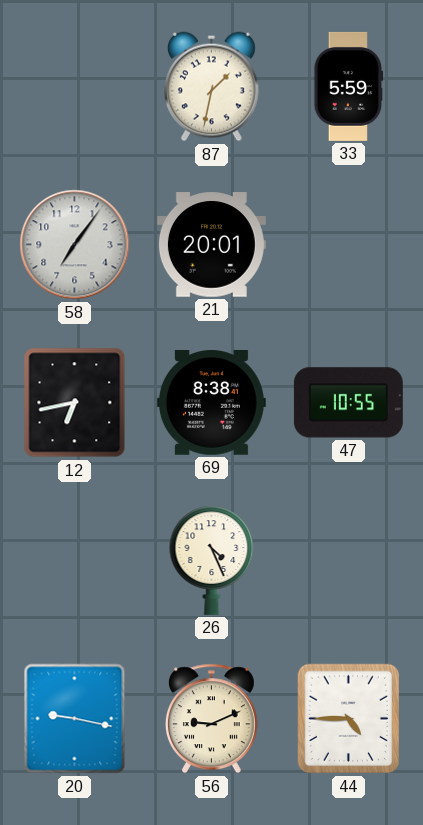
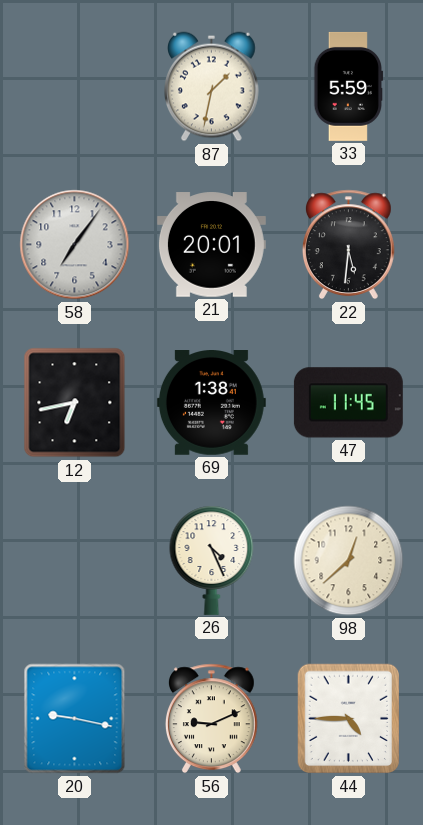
22: none -> 5:31 (348, 245)
69: 8:38 -> 1:38 (211, 403)
47: 10:55 -> 11:45 (348, 403)
98: none -> 12:38 (349, 561)
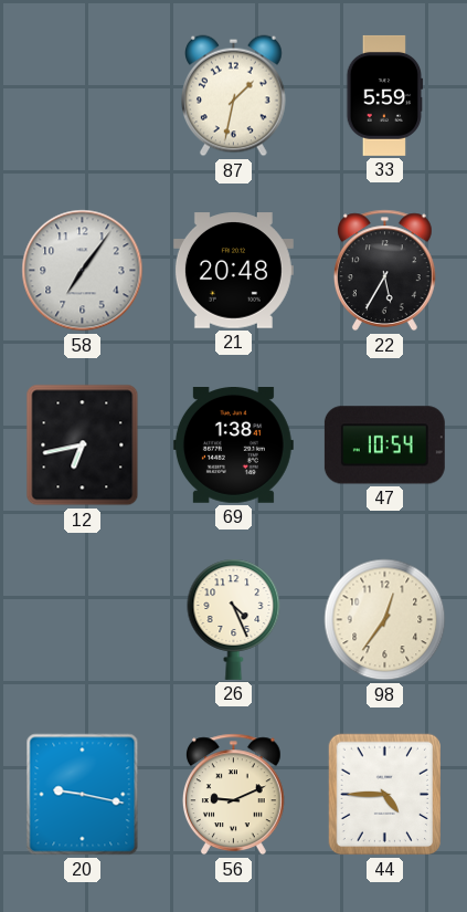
21: 20:01 -> 20:48 (233, 271)
22: 5:31 -> 5:35 (384, 271)
47: 11:45 -> 10:54 (384, 445)
98: 12:38 -> 12:36 (385, 620)
